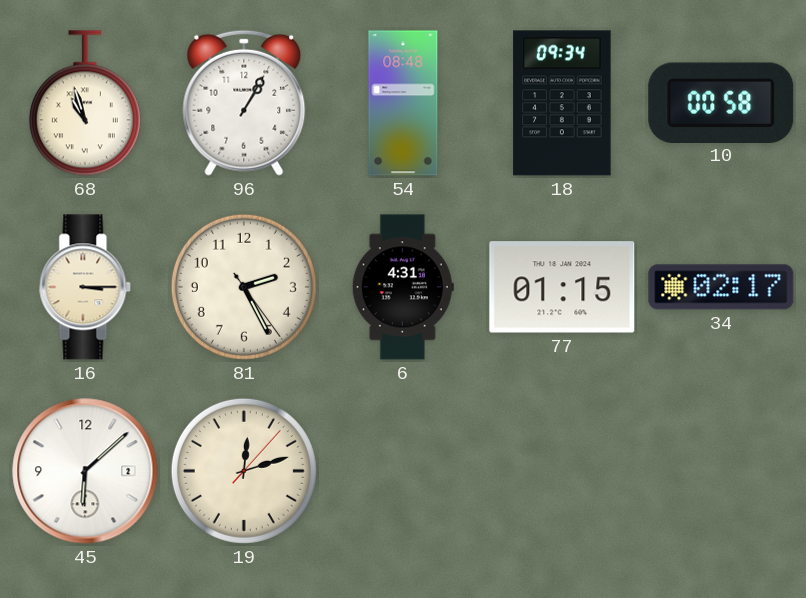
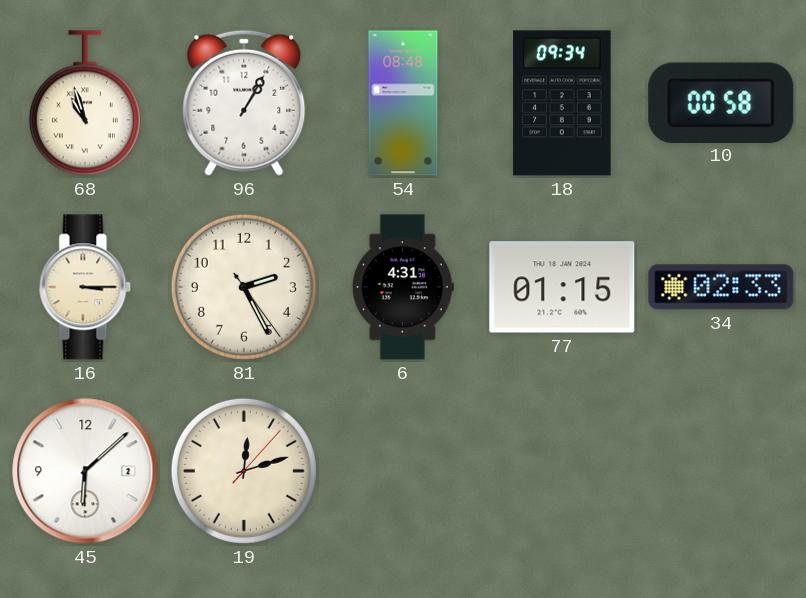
34: 02:17 -> 02:33 (721, 287)
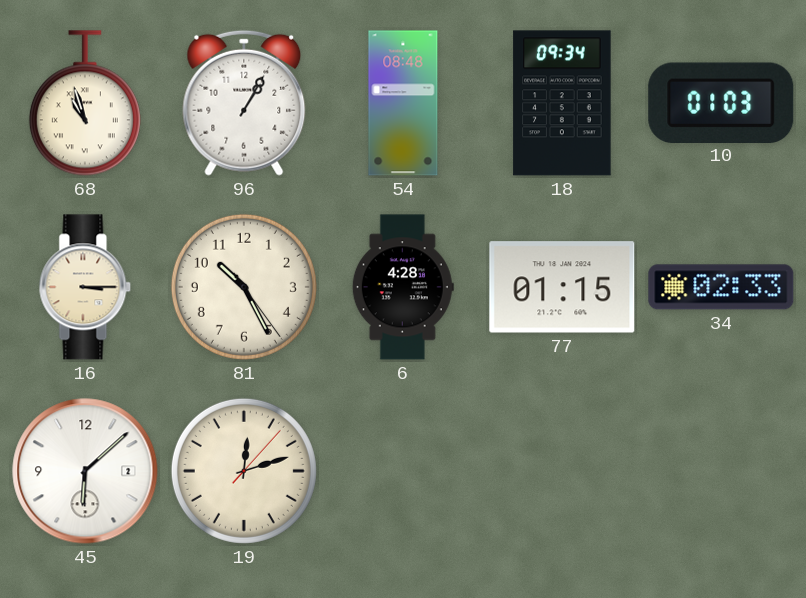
10: 00:58 -> 01:03 (721, 102)
81: 2:25 -> 10:25 (244, 287)
6: 4:31 -> 4:28 (403, 287)
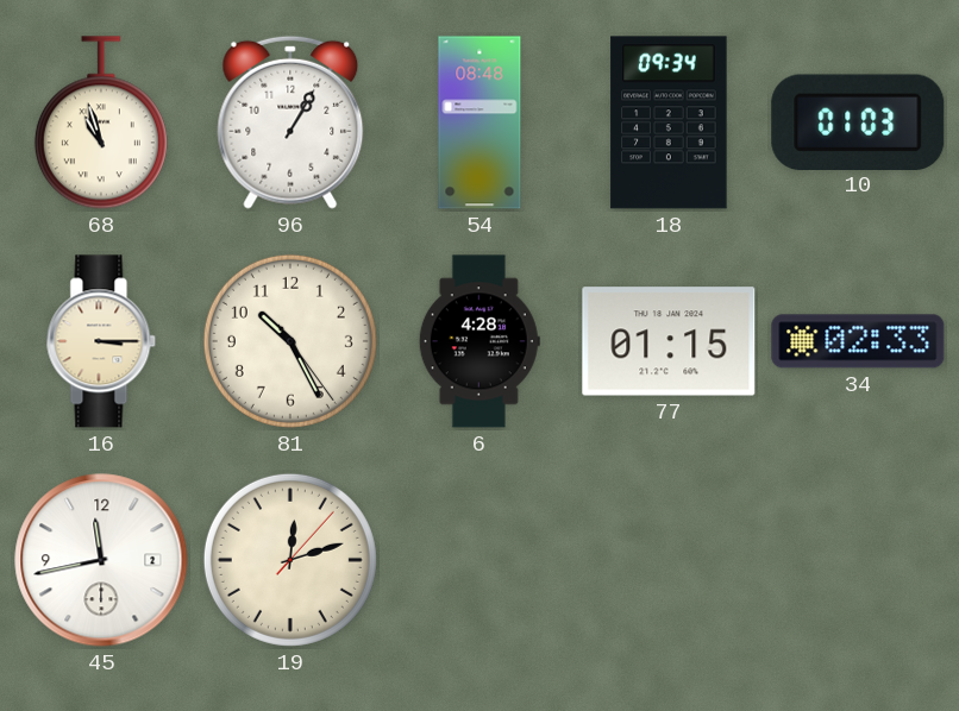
45: 6:08 -> 11:43 (101, 560)
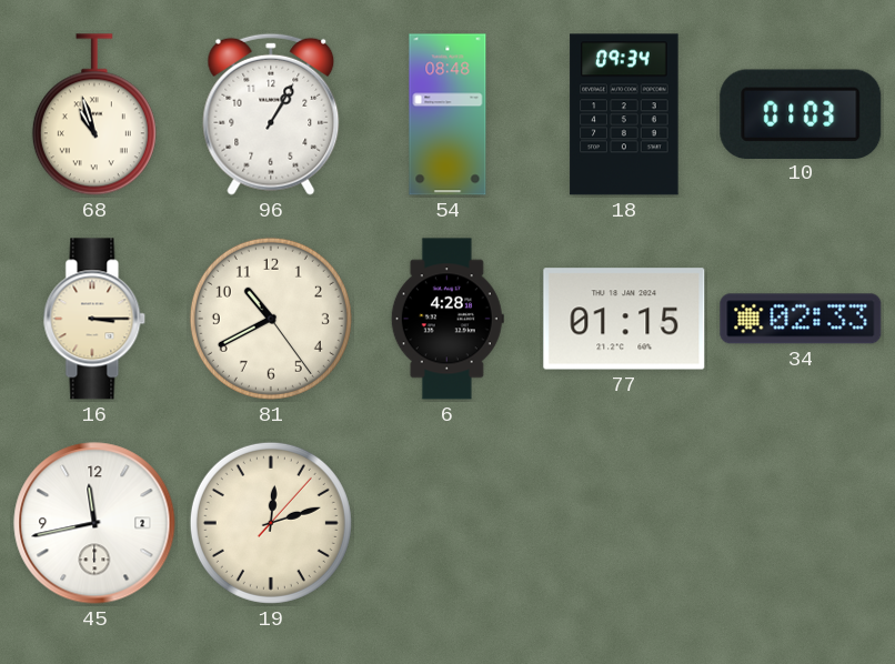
81: 10:25 -> 10:40 (271, 319)
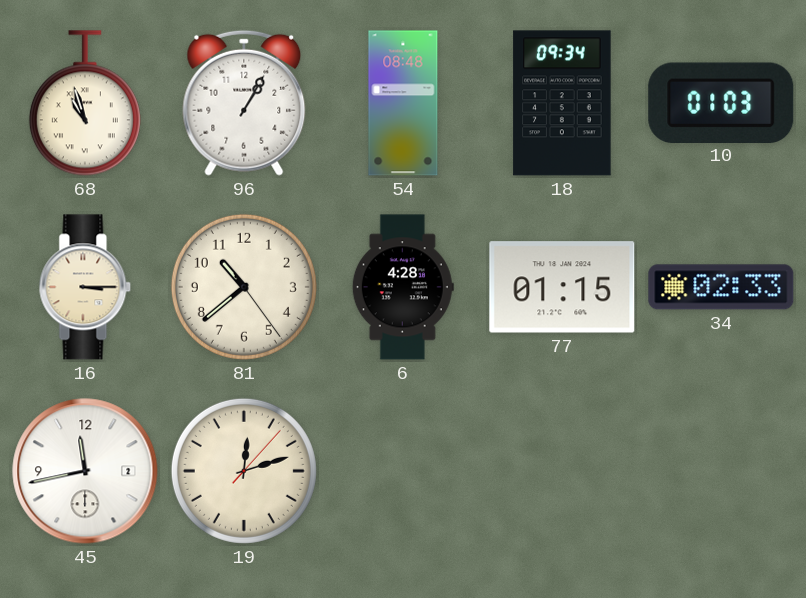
81: 10:40 -> 10:38 (244, 287)
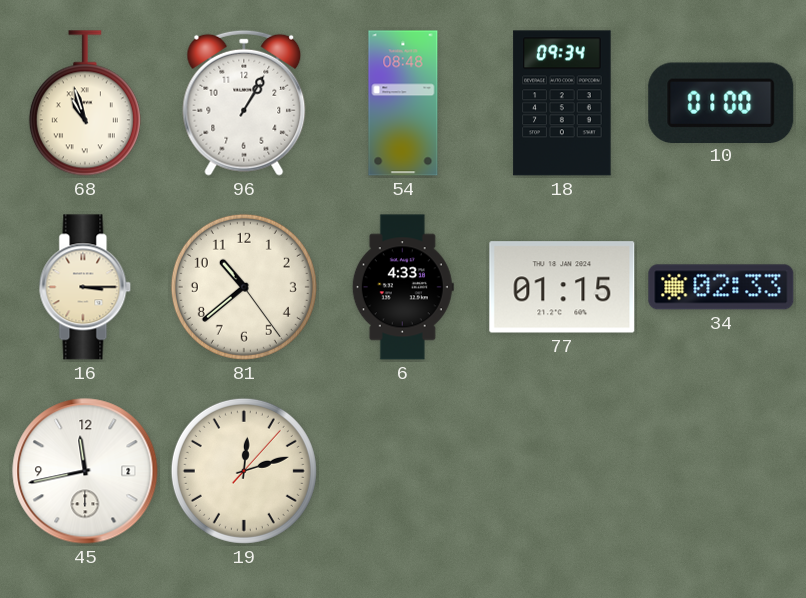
10: 01:03 -> 01:00 (721, 102)
6: 4:28 -> 4:33 (403, 287)
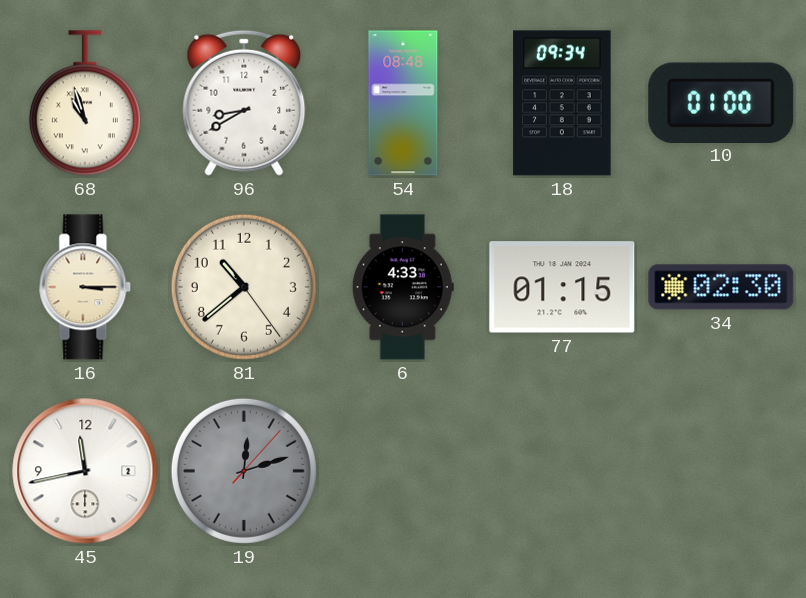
96: 1:05 -> 8:40 (244, 103)
34: 02:33 -> 02:30 (721, 287)
19 dial: cream -> grey (244, 471)
